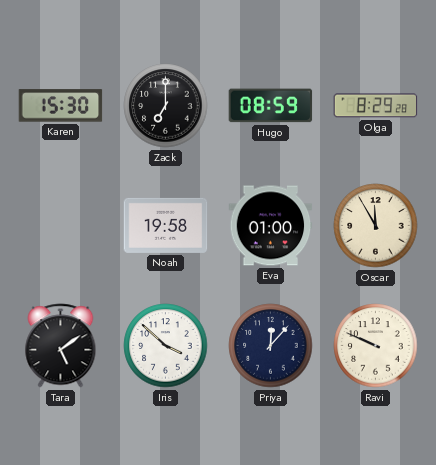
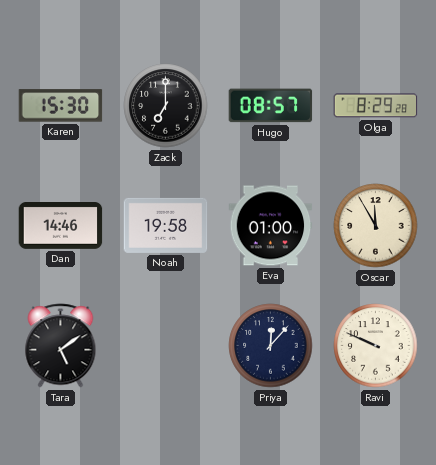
Hugo: 08:59 -> 08:57 (271, 106)
Dan: none -> 14:46 (61, 226)
Iris: 3:52 -> none (166, 346)
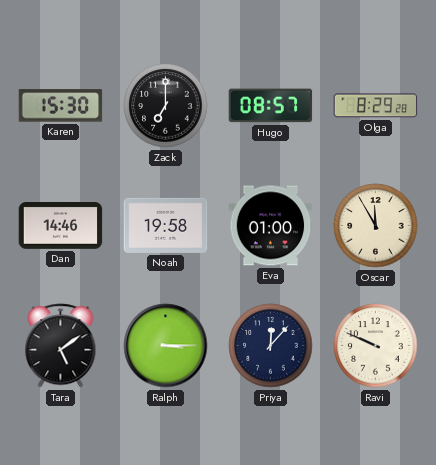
Ralph: none -> 3:15 (166, 346)
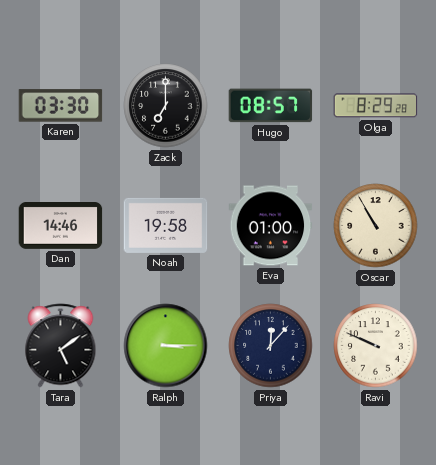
Karen: 15:30 -> 03:30 (61, 106)
Oscar: 11:55 -> 10:55 (376, 226)
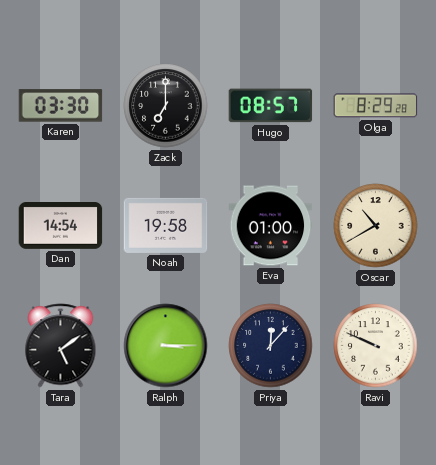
Dan: 14:46 -> 14:54 (61, 226)
Oscar: 10:55 -> 10:40 (376, 226)
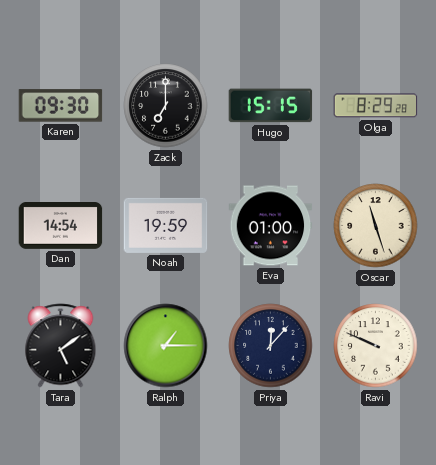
Karen: 03:30 -> 09:30 (61, 106)
Hugo: 08:57 -> 15:15 (271, 106)
Noah: 19:58 -> 19:59 (166, 225)
Oscar: 10:40 -> 11:27 (376, 226)
Ralph: 3:15 -> 1:15 (166, 346)
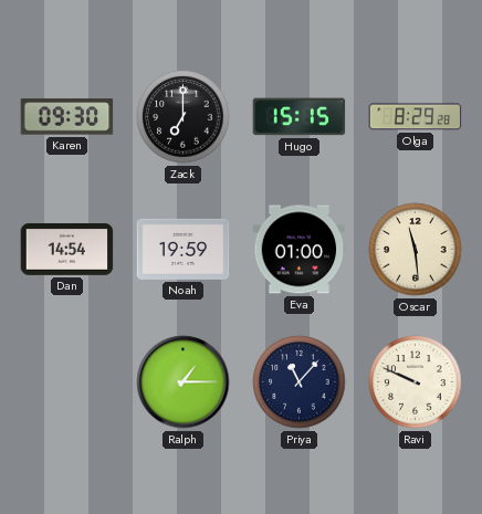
Oscar: 11:27 -> 11:29 (416, 250)
Tara: 5:09 -> none (61, 346)
Priya: 12:07 -> 11:07 (300, 382)
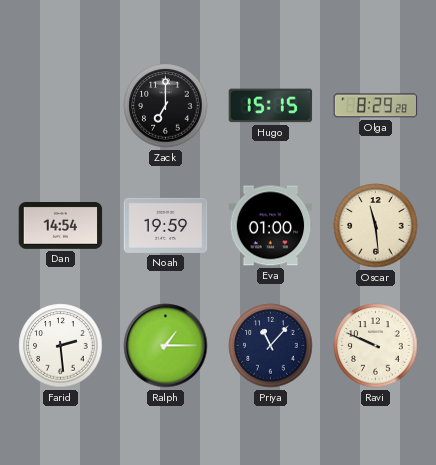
Karen: 09:30 -> none (67, 117)
Farid: none -> 2:29 (61, 346)
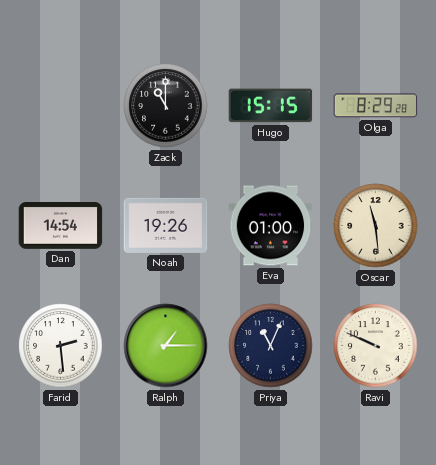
Zack: 7:00 -> 11:00 (166, 106)
Noah: 19:59 -> 19:26 (166, 225)
Priya: 11:07 -> 11:04 (271, 346)
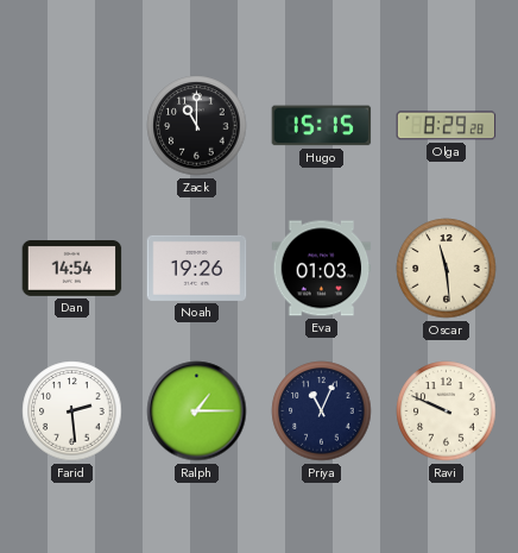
Eva: 01:00 -> 01:03 (322, 269)
